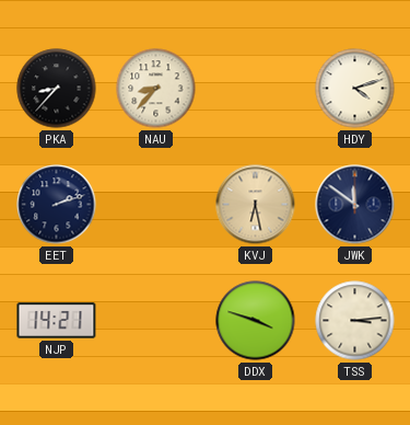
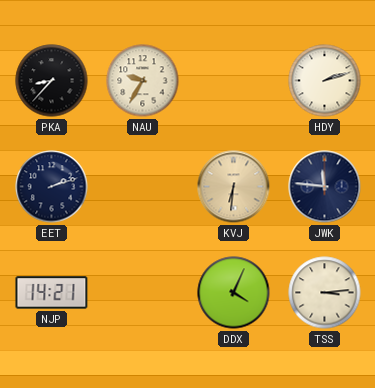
NAU: 8:37 -> 9:35 (143, 81)
HDY: 4:12 -> 2:12 (325, 81)
KVJ: 6:28 -> 6:31 (234, 187)
JWK: 11:51 -> 11:46 (325, 187)
DDX: 3:48 -> 4:04 (234, 293)
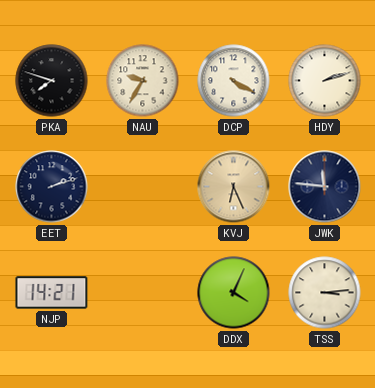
PKA: 8:37 -> 7:48 (52, 81)
DCP: none -> 4:20 (234, 81)
KVJ: 6:31 -> 6:26 (234, 187)
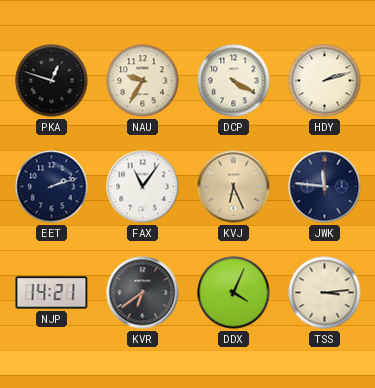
PKA: 7:48 -> 12:48 (52, 81)
FAX: none -> 11:06 (143, 187)
KVR: none -> 6:39 (143, 293)
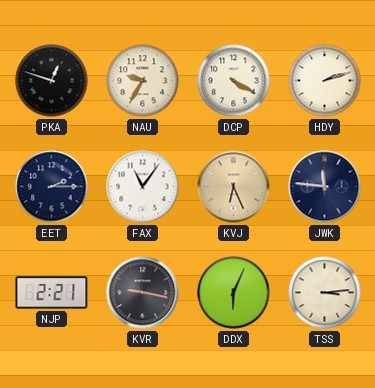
EET: 2:12 -> 2:15 (52, 187)
NJP: 14:21 -> 2:21 (52, 293)
KVR: 6:39 -> 9:17 (143, 293)
DDX: 4:04 -> 6:04 (234, 293)
